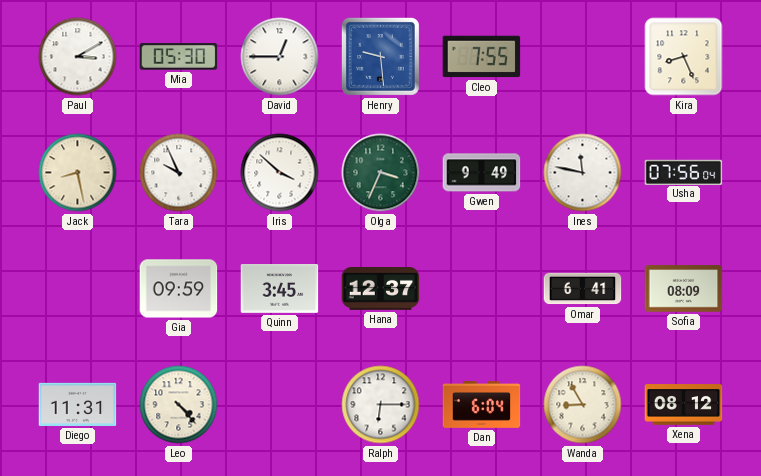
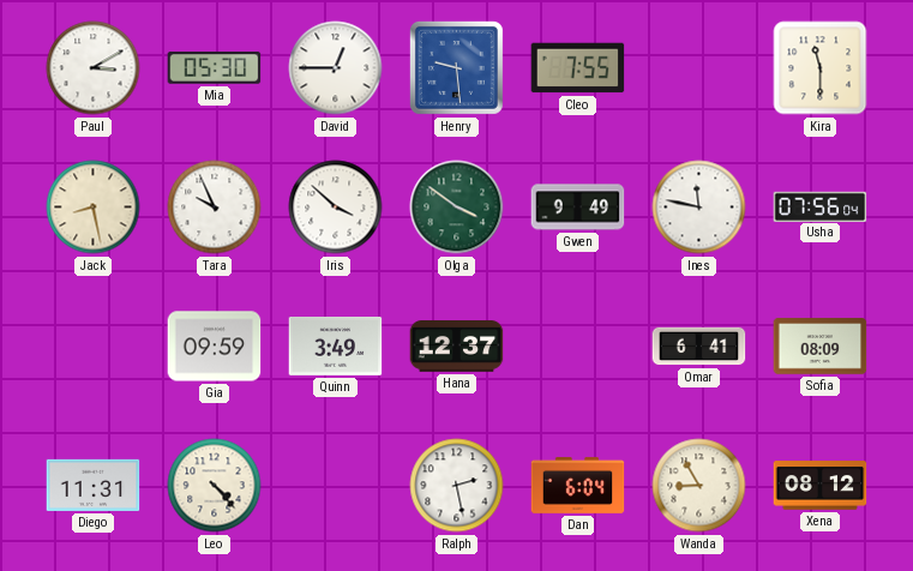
Kira: 8:26 -> 11:30 (821, 68)
Olga: 3:34 -> 3:51 (457, 208)
Quinn: 3:45 -> 3:49 (336, 347)
Ralph: 6:15 -> 2:28 (457, 486)
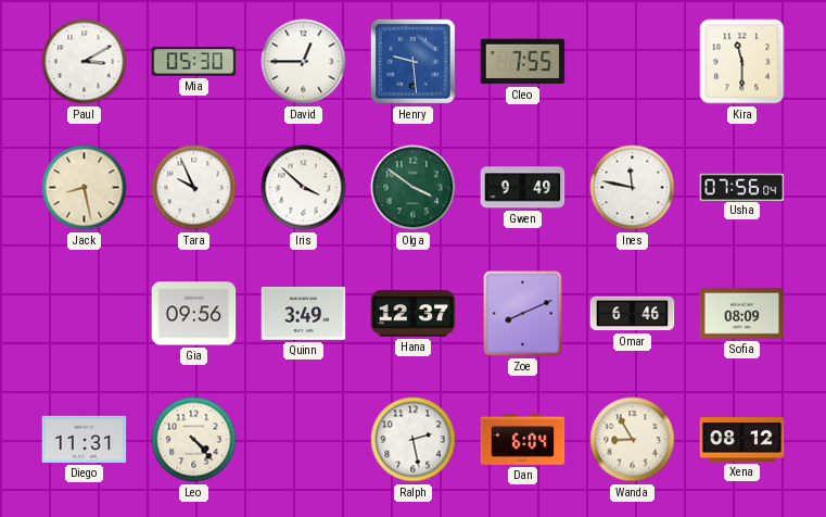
Gia: 09:59 -> 09:56 (194, 314)
Zoe: none -> 8:11 (523, 314)
Omar: 6:41 -> 6:46 (633, 314)
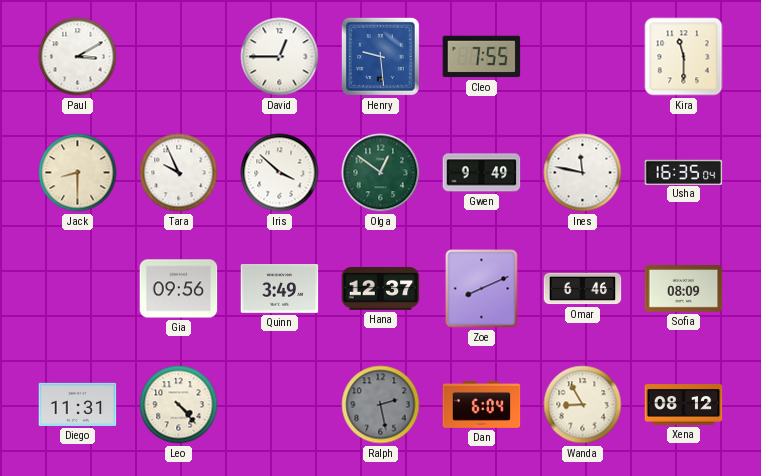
Mia: 05:30 -> none (194, 62)
Jack: 8:28 -> 8:30 (78, 173)
Olga: 3:51 -> 12:51 (381, 173)
Usha: 07:56 -> 16:35 (684, 172)
Ralph dial: white -> grey (381, 405)
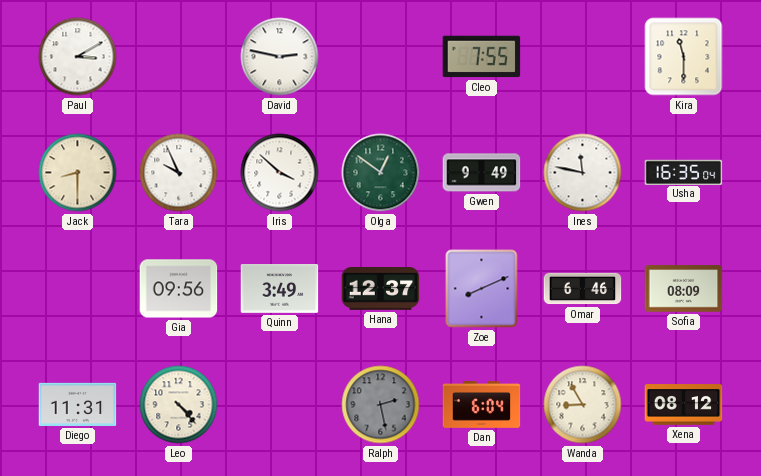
David: 12:45 -> 2:47 (280, 57)
Henry: 9:29 -> none (380, 56)
